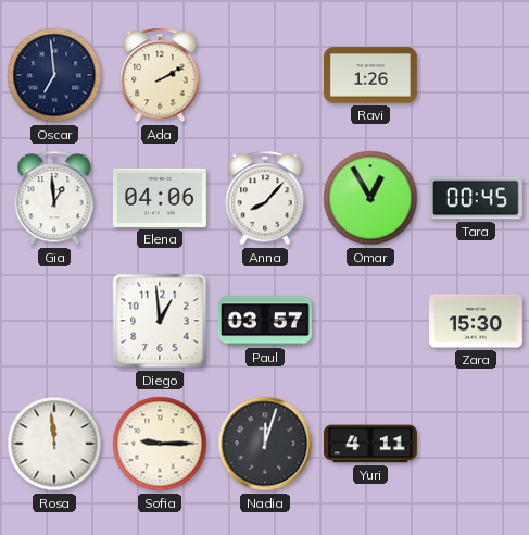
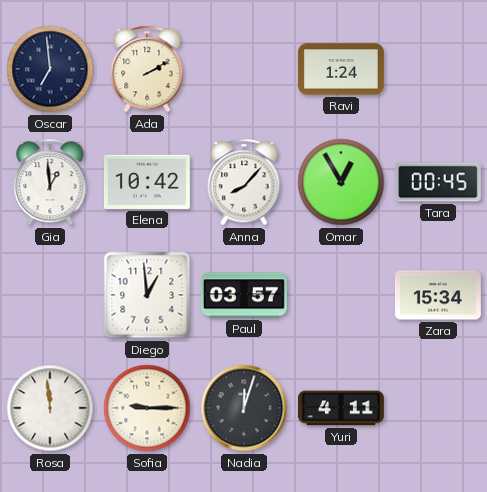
Ravi: 1:26 -> 1:24 (341, 69)
Elena: 04:06 -> 10:42 (147, 182)
Zara: 15:30 -> 15:34 (438, 295)
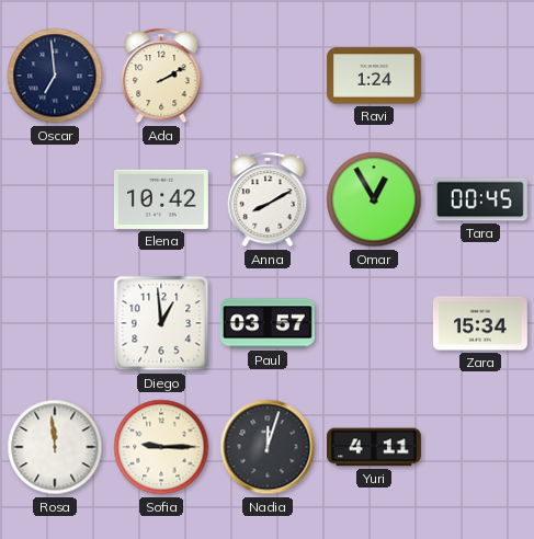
Gia: 12:59 -> none (50, 182)
Anna: 8:07 -> 8:10 (268, 199)
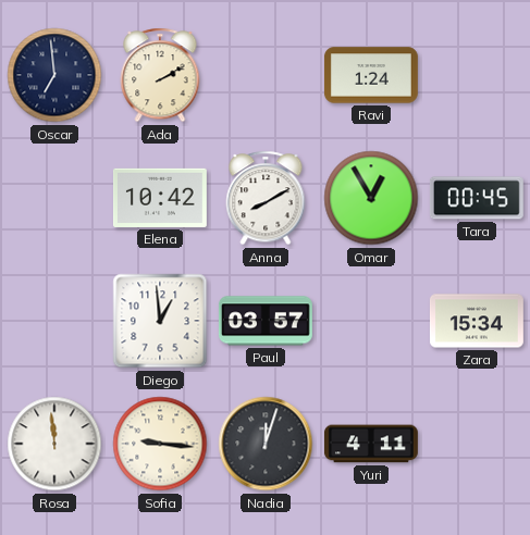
Sofia: 9:15 -> 9:16 (160, 444)
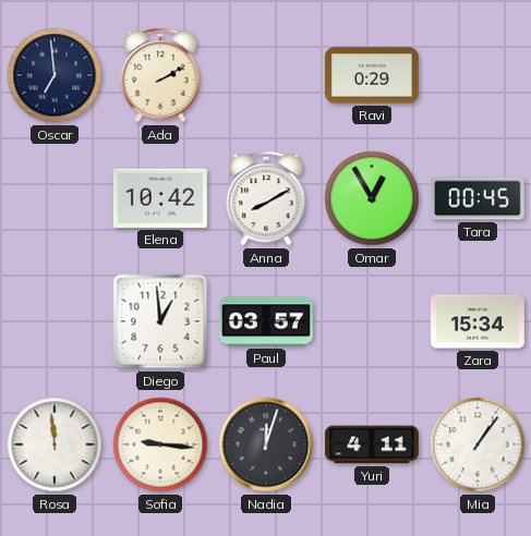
Ravi: 1:24 -> 0:29 (372, 75)
Mia: none -> 1:06 (478, 444)
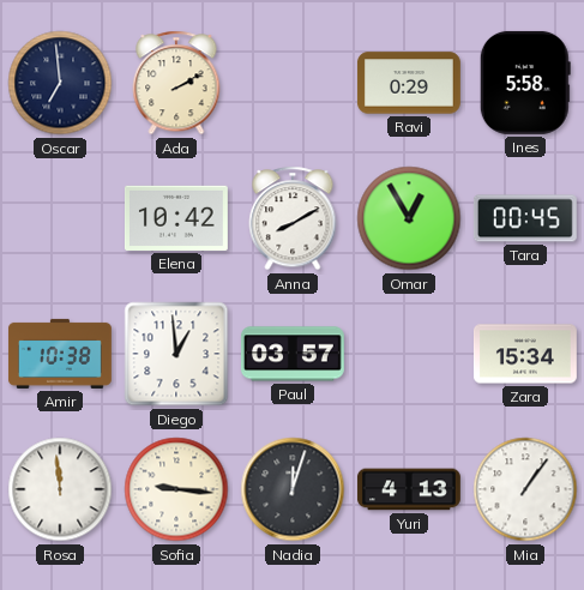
Ines: none -> 5:58 (525, 83)
Amir: none -> 10:38 (60, 354)
Yuri: 4:11 -> 4:13 (409, 489)
